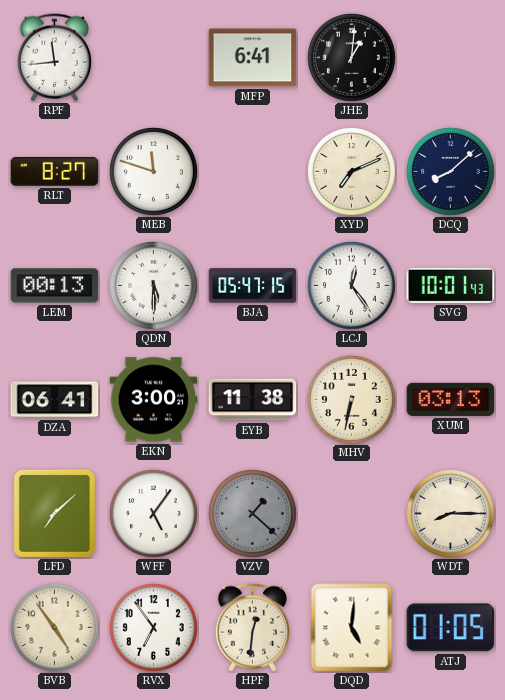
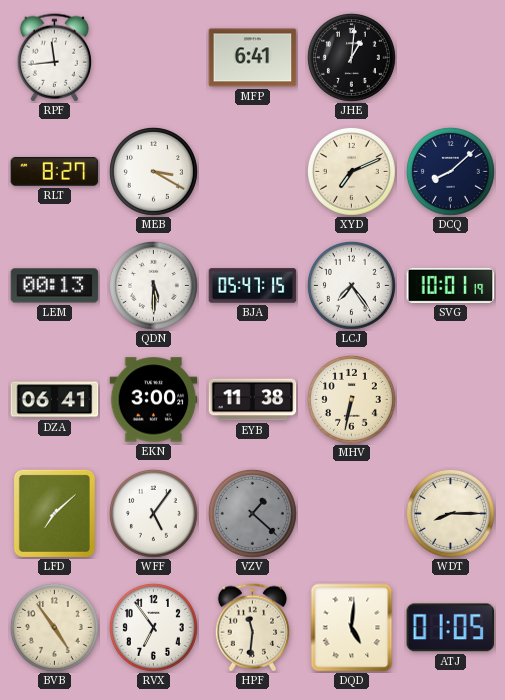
MEB: 11:48 -> 3:20 (153, 171)
LCJ: 12:24 -> 7:24 (351, 285)
SVG: 10:01:43 -> 10:01:19 (451, 285)
XUM: 03:13 -> none (451, 399)
HPF: 12:31 -> 11:31 (252, 628)
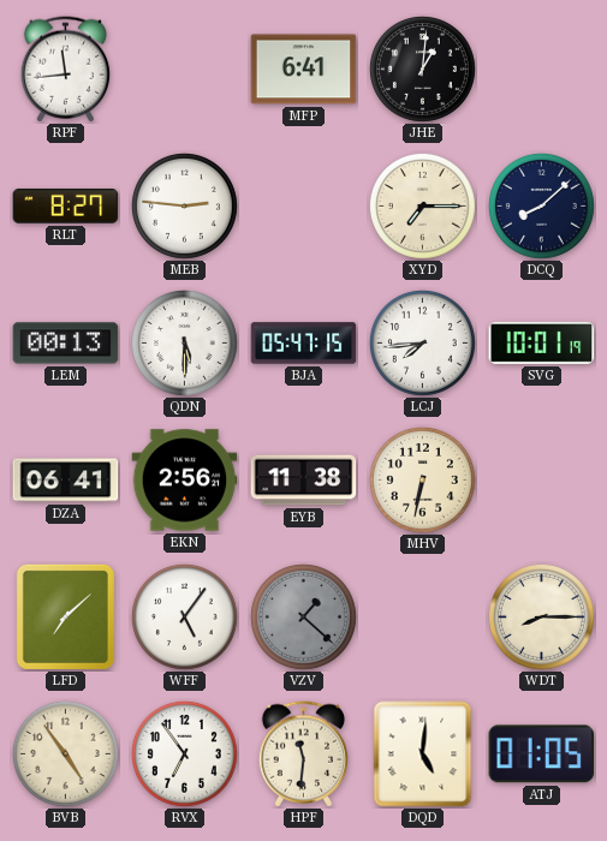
MEB: 3:20 -> 2:46 (184, 205)
XYD: 7:11 -> 7:15 (422, 205)
LCJ: 7:24 -> 7:44 (422, 342)
EKN: 3:00 -> 2:56 (185, 481)
